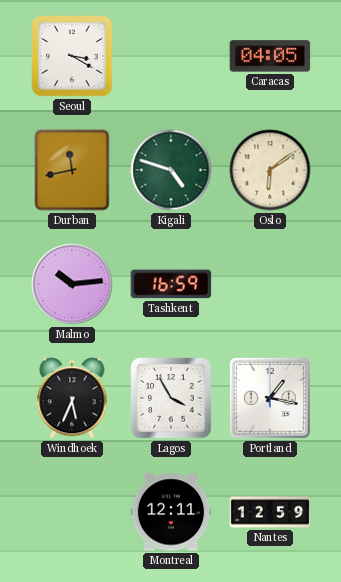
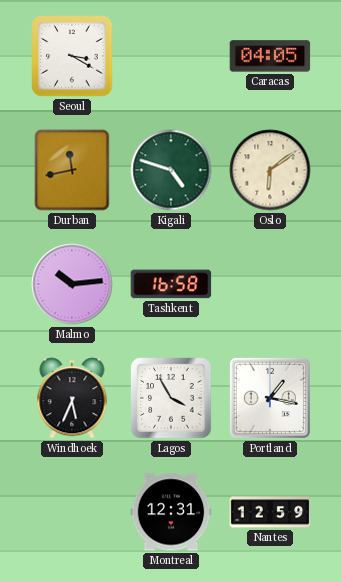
Tashkent: 16:59 -> 16:58 (171, 284)
Montreal: 12:11 -> 12:31 (171, 512)
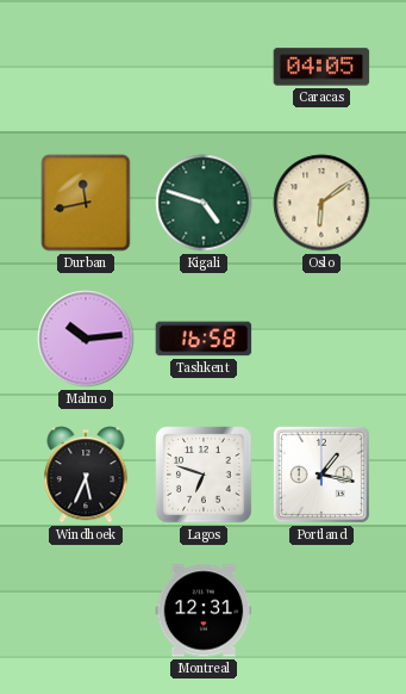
Seoul: 3:20 -> none (72, 56)
Lagos: 3:55 -> 6:48 (204, 475)
Nantes: 12:59 -> none (270, 512)
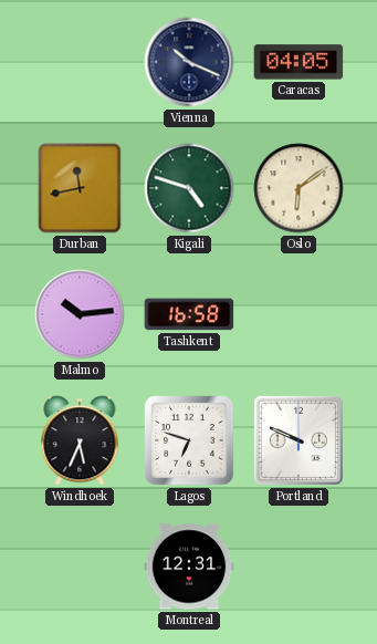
Vienna: none -> 10:19 (189, 62)
Portland: 1:17 -> 9:49 (299, 440)
